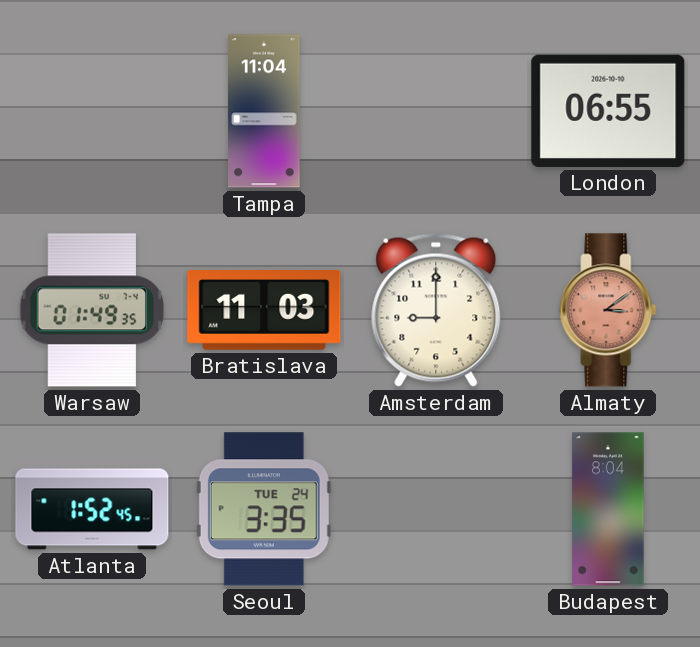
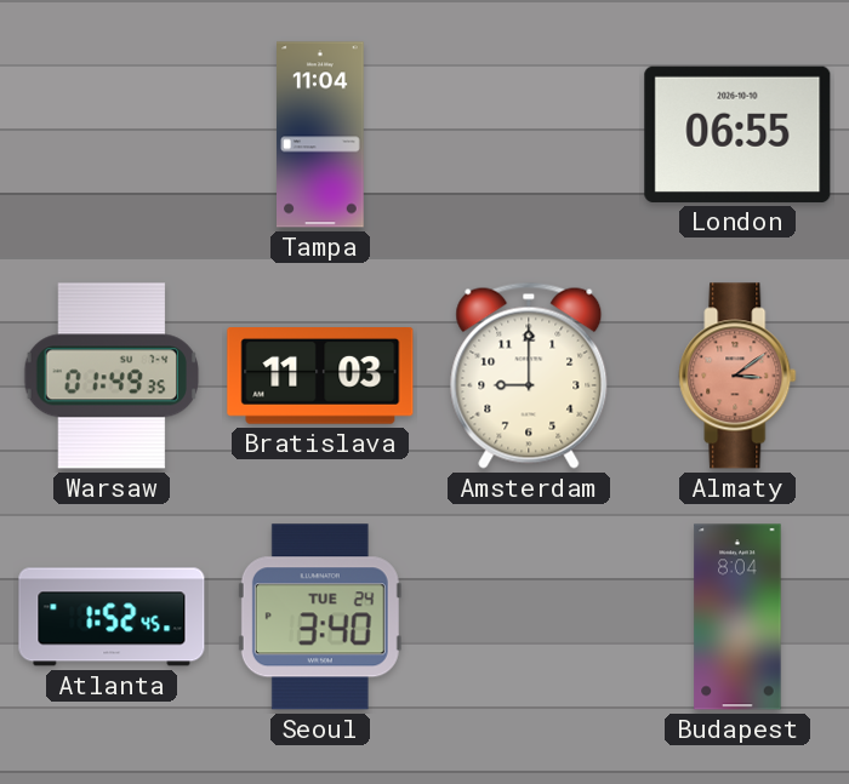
Seoul: 3:35 -> 3:40 (320, 617)
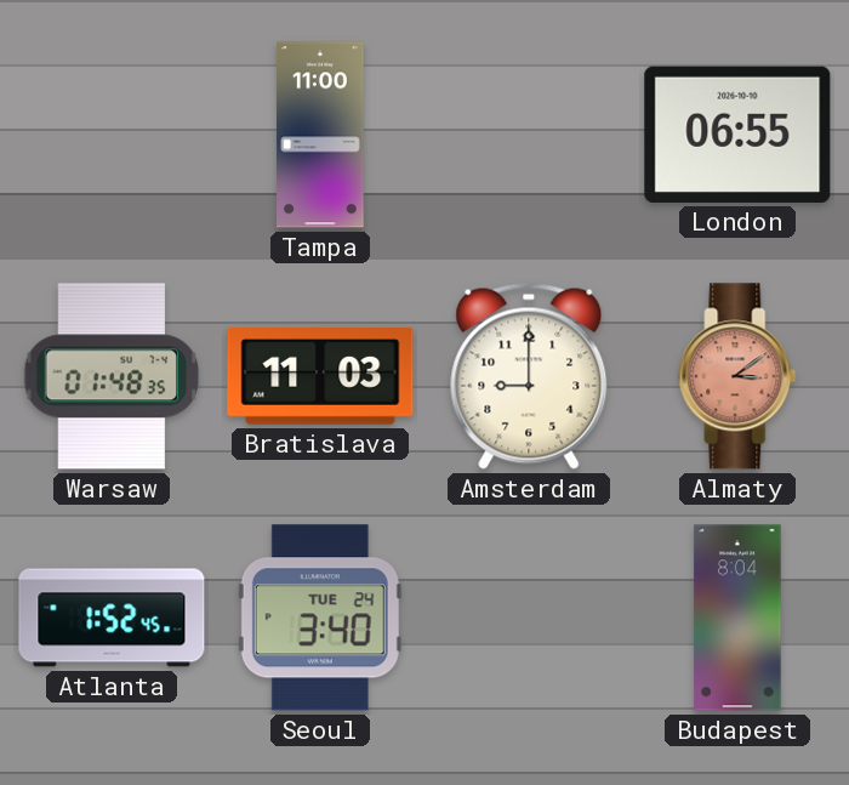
Tampa: 11:04 -> 11:00 (321, 135)
Warsaw: 01:49 -> 01:48 (110, 376)
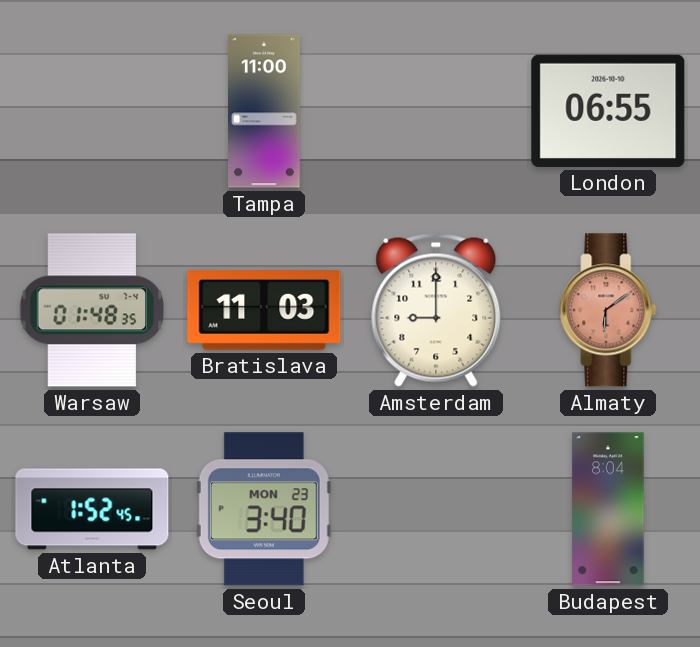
Almaty: 3:09 -> 6:09 (608, 310)
Seoul date: TUE 24 -> MON 23 (264, 509)
